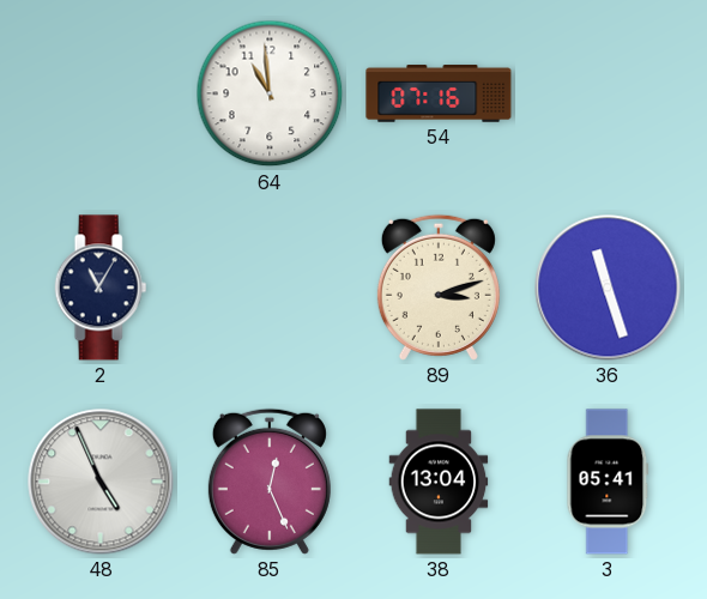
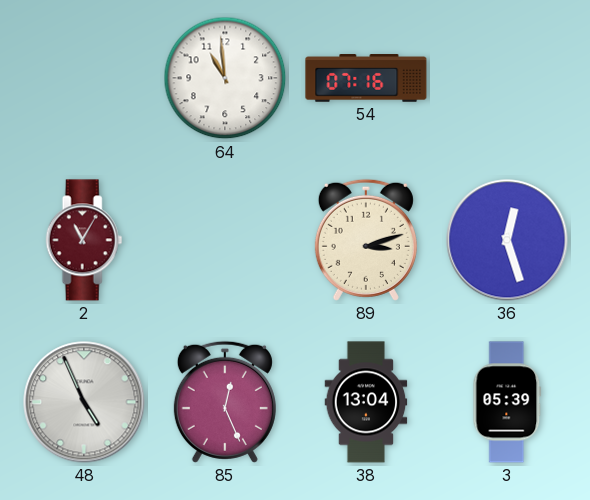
2 dial: navy -> burgundy (84, 240)
36: 11:27 -> 12:27 (507, 240)
3: 05:41 -> 05:39 (507, 402)
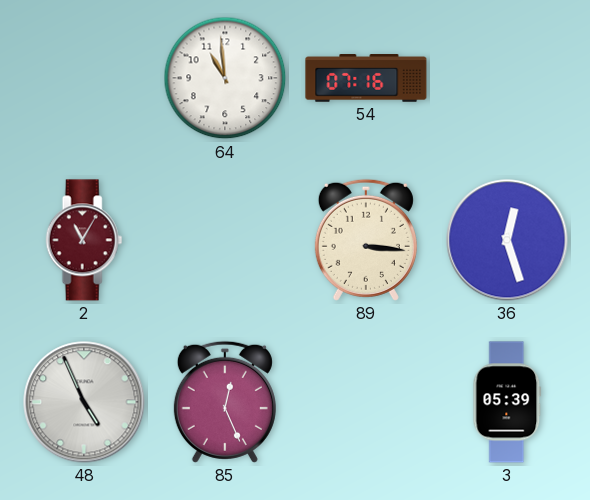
89: 3:12 -> 3:16 (366, 240)
38: 13:04 -> none (366, 402)
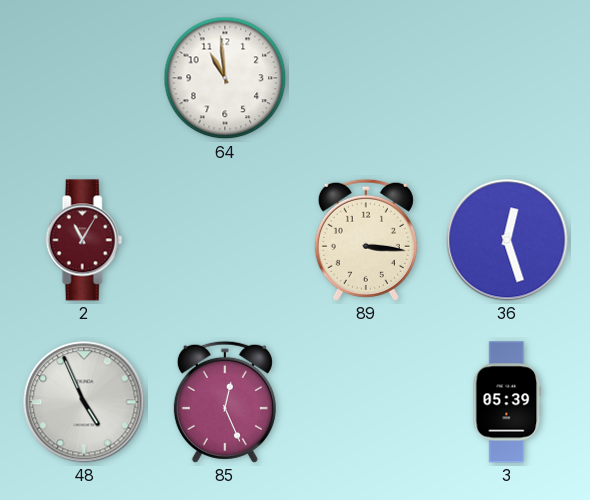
54: 07:16 -> none (366, 78)
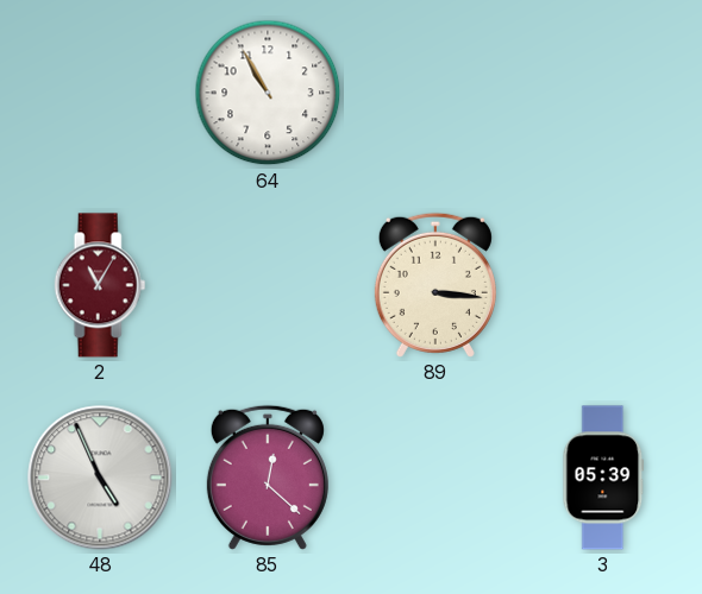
64: 10:59 -> 10:55 (268, 93)
36: 12:27 -> none (507, 240)
85: 12:26 -> 12:22 (268, 478)
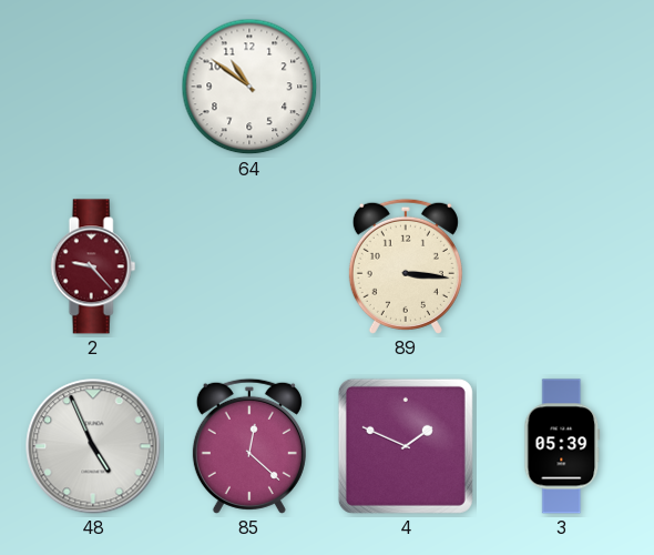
64: 10:55 -> 10:51 (249, 87)
2: 11:05 -> 9:23 (93, 266)
4: none -> 1:49 (406, 446)
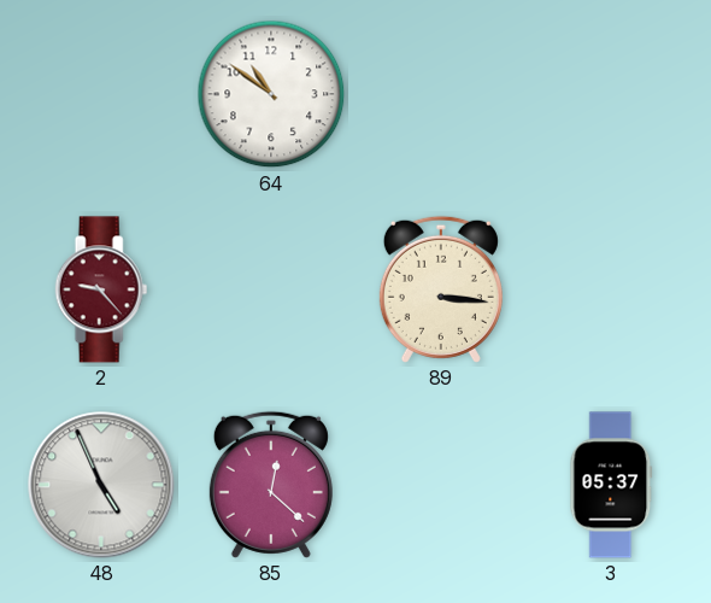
4: 1:49 -> none (406, 446)
3: 05:39 -> 05:37 (611, 485)
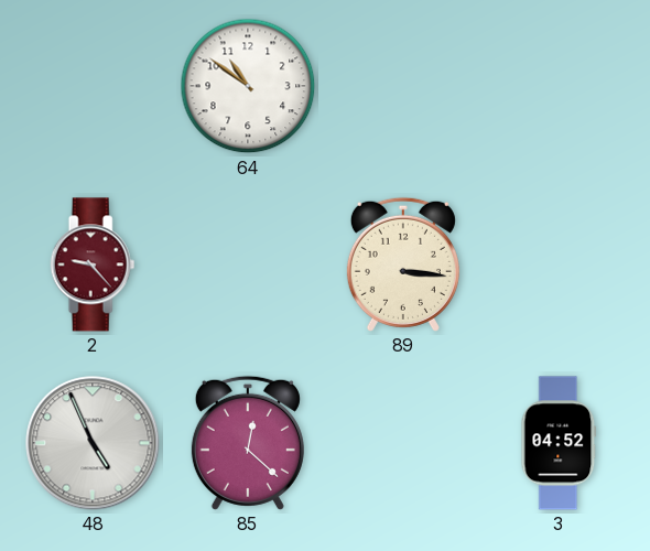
3: 05:37 -> 04:52 (559, 443)
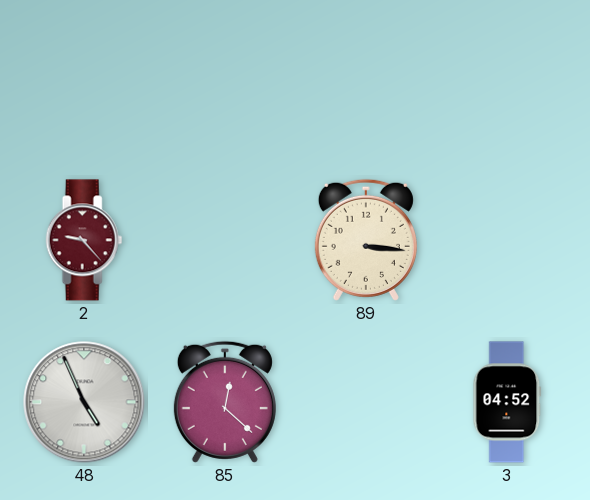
64: 10:51 -> none (248, 86)
